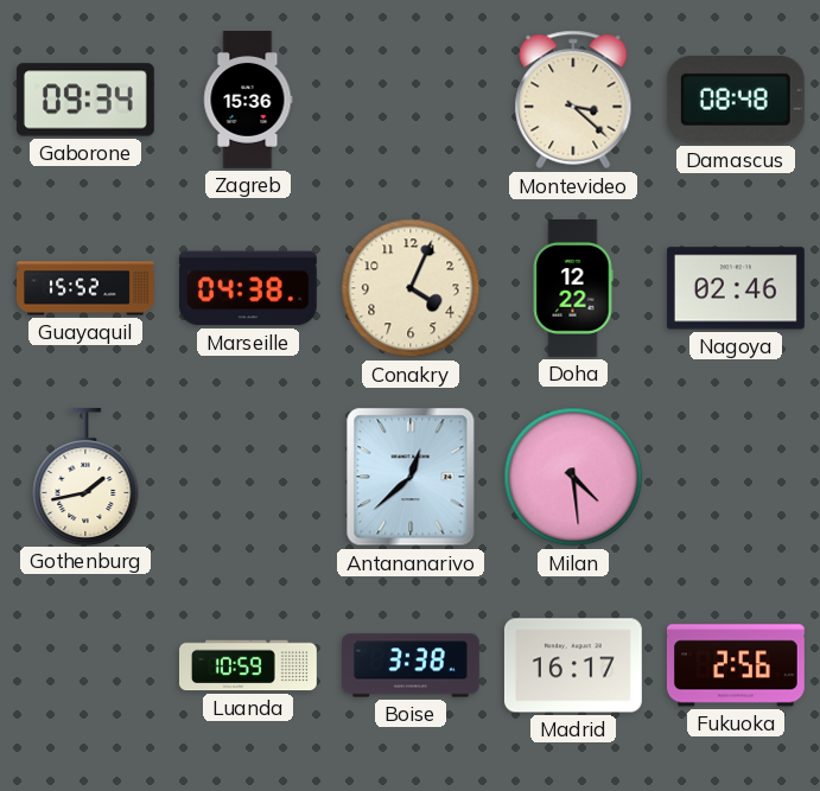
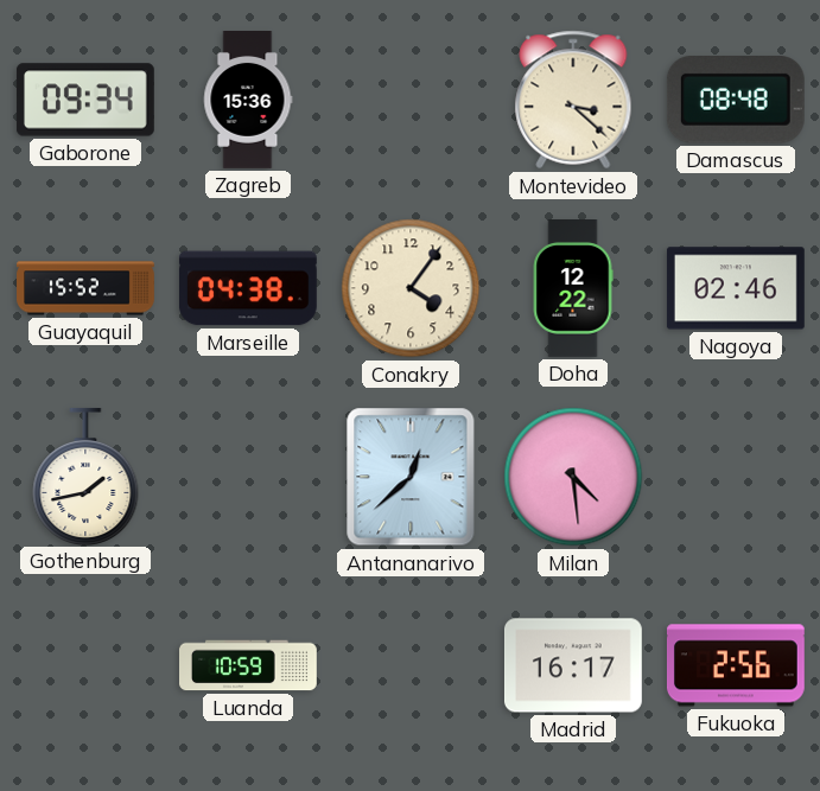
Conakry: 4:04 -> 4:06 (411, 288)
Boise: 3:38 -> none (412, 665)
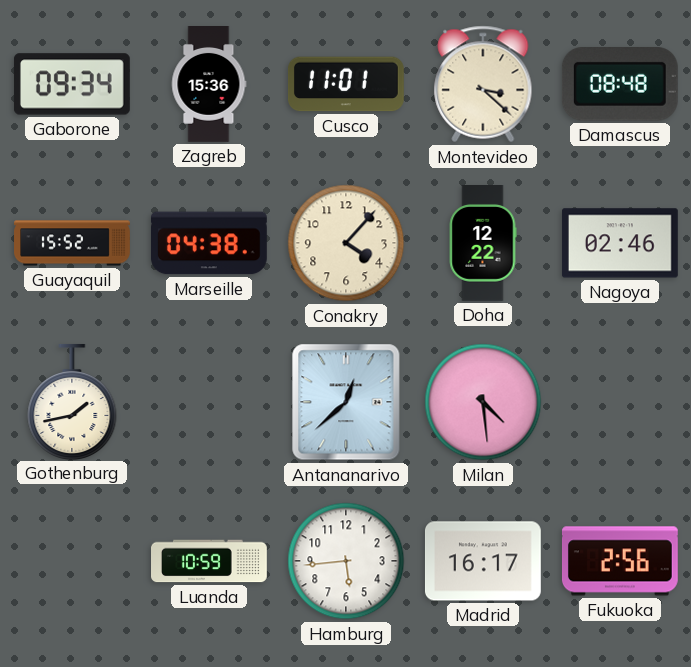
Cusco: none -> 11:01 (346, 84)
Conakry: 4:06 -> 4:07 (346, 243)
Hamburg: none -> 5:44 (346, 561)
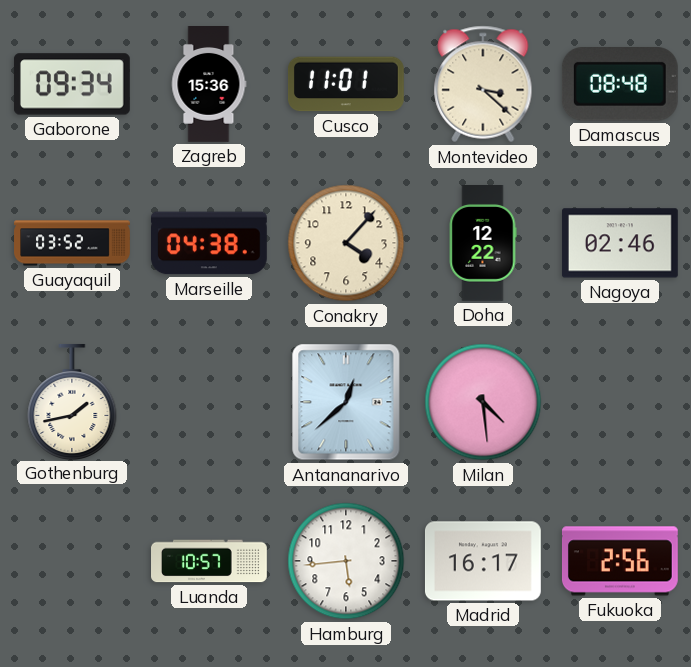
Guayaquil: 15:52 -> 03:52 (72, 243)
Luanda: 10:59 -> 10:57 (210, 561)
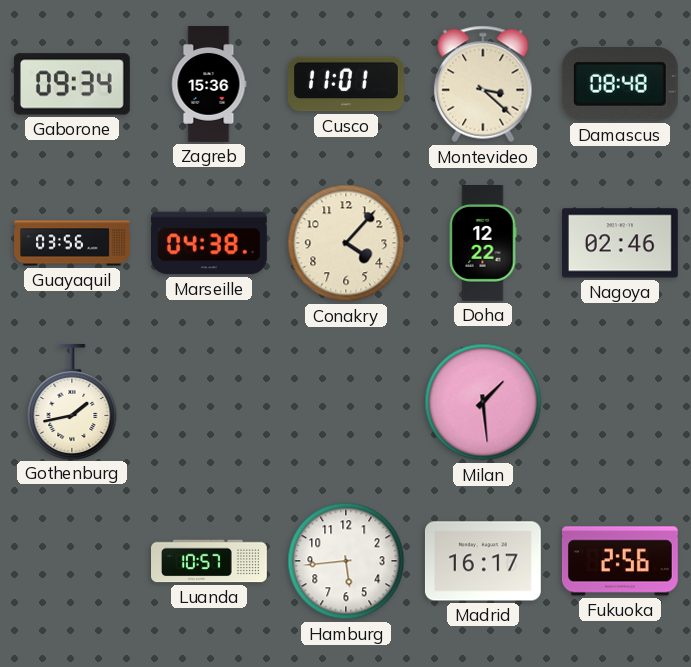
Guayaquil: 03:52 -> 03:56 (72, 243)
Antananarivo: 12:38 -> none (346, 402)
Milan: 4:29 -> 1:29 (483, 402)
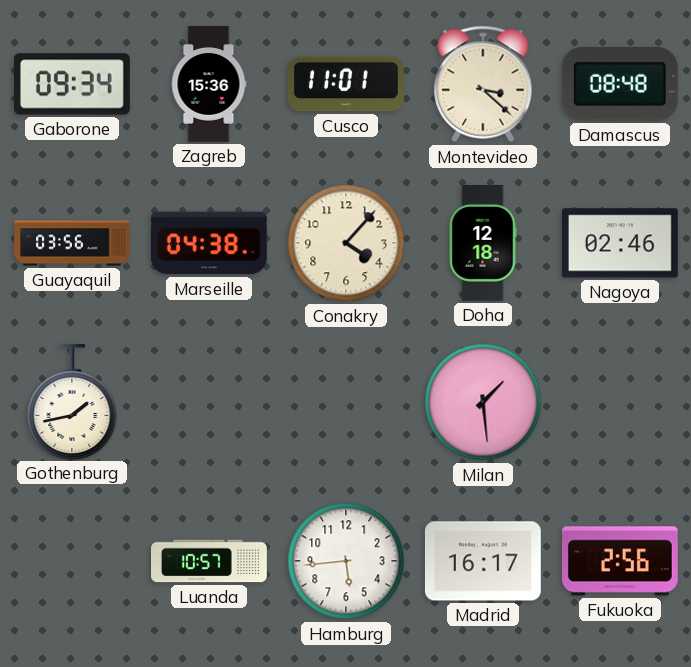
Doha: 12:22 -> 12:18 (483, 244)
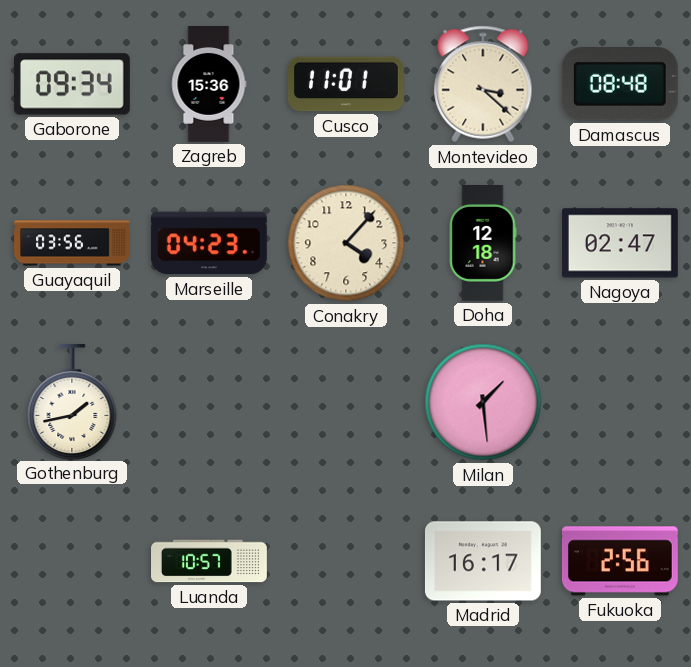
Marseille: 04:38 -> 04:23 (209, 243)
Nagoya: 02:46 -> 02:47 (620, 243)
Hamburg: 5:44 -> none (346, 561)
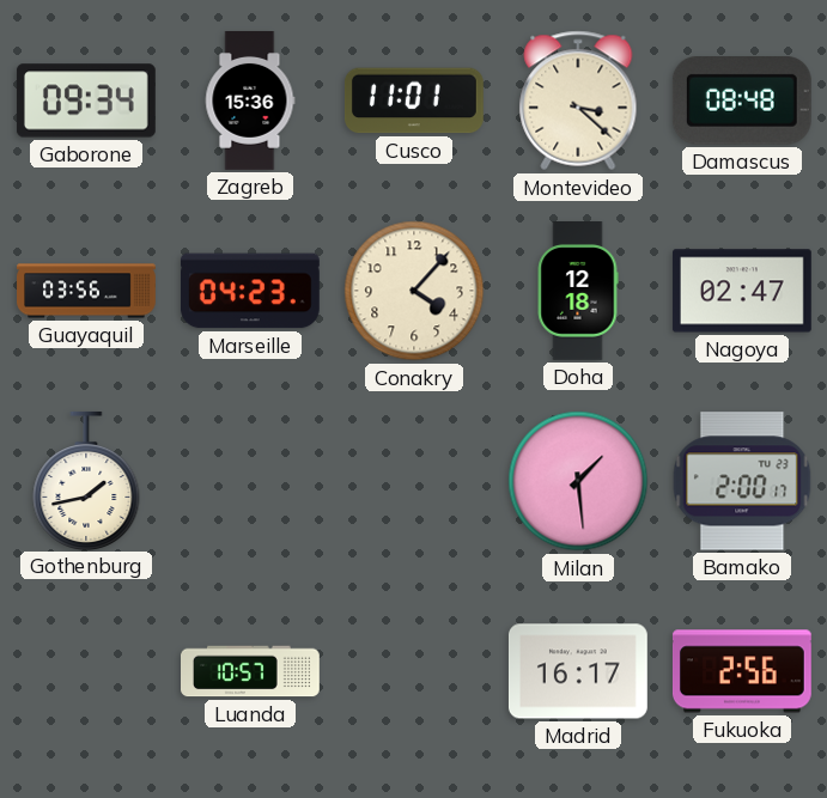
Bamako: none -> 2:00 (742, 481)
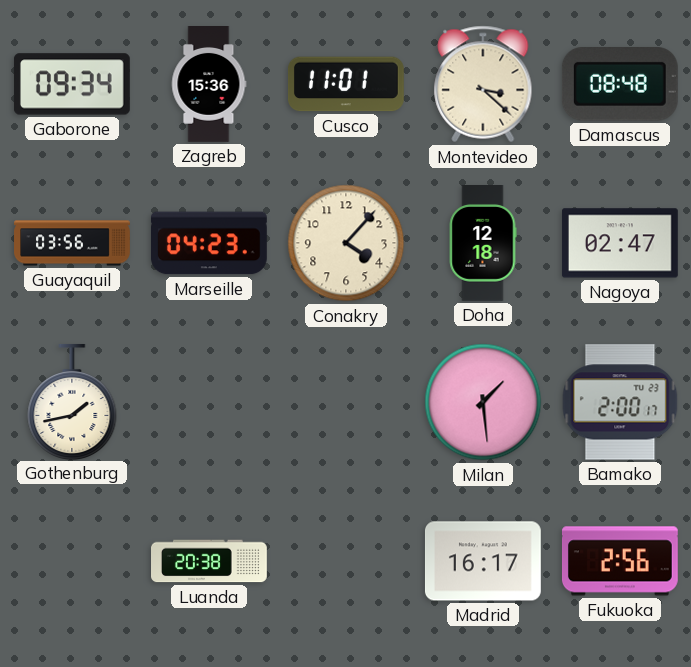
Luanda: 10:57 -> 20:38 (210, 561)
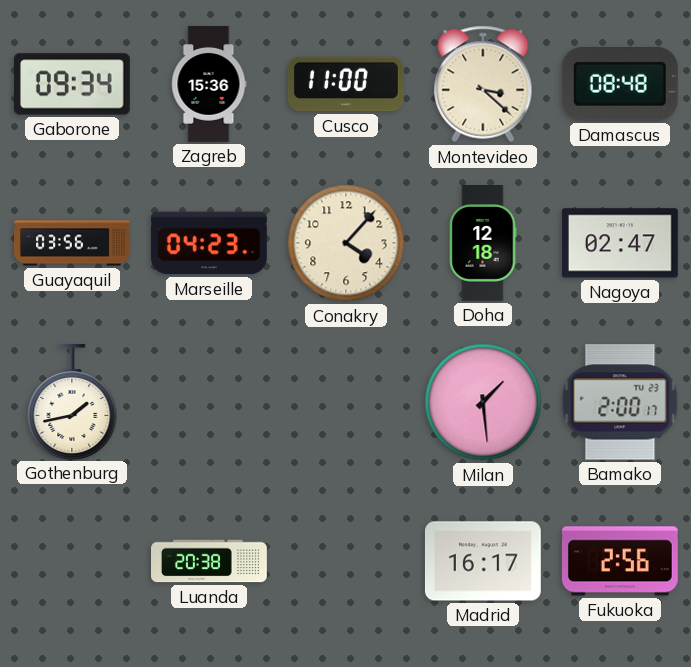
Cusco: 11:01 -> 11:00 (346, 84)
